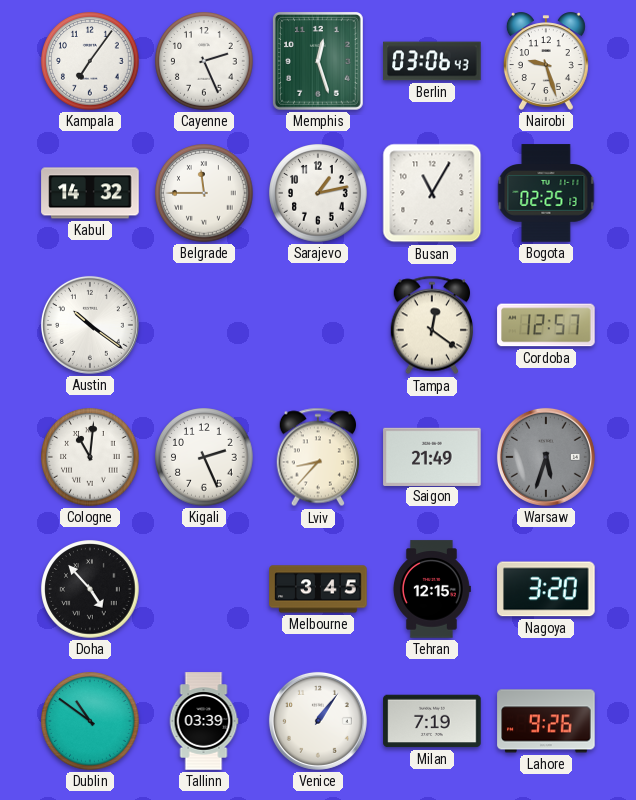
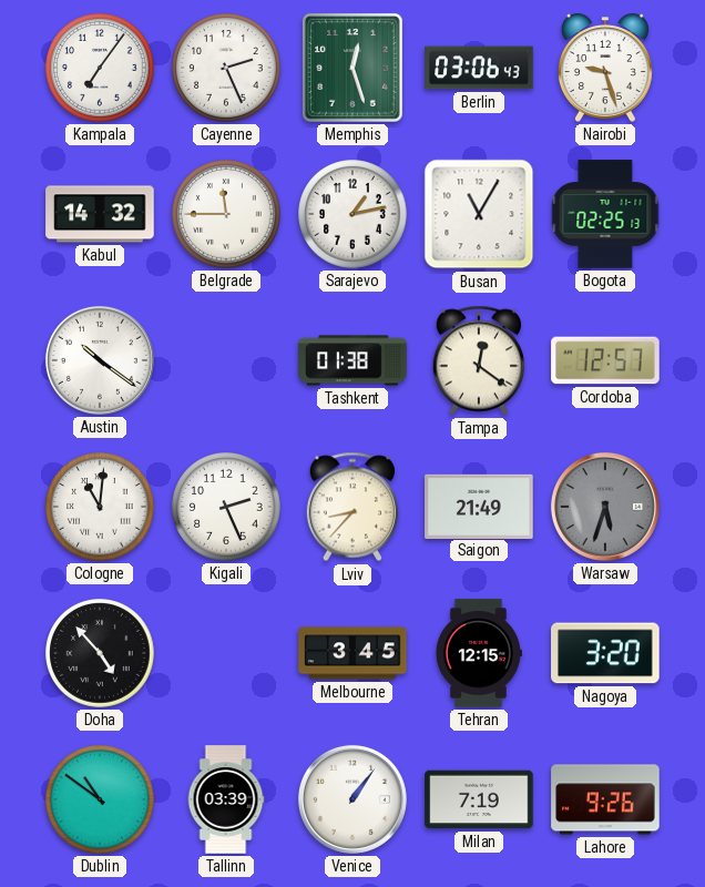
Tashkent: none -> 01:38 (352, 360)
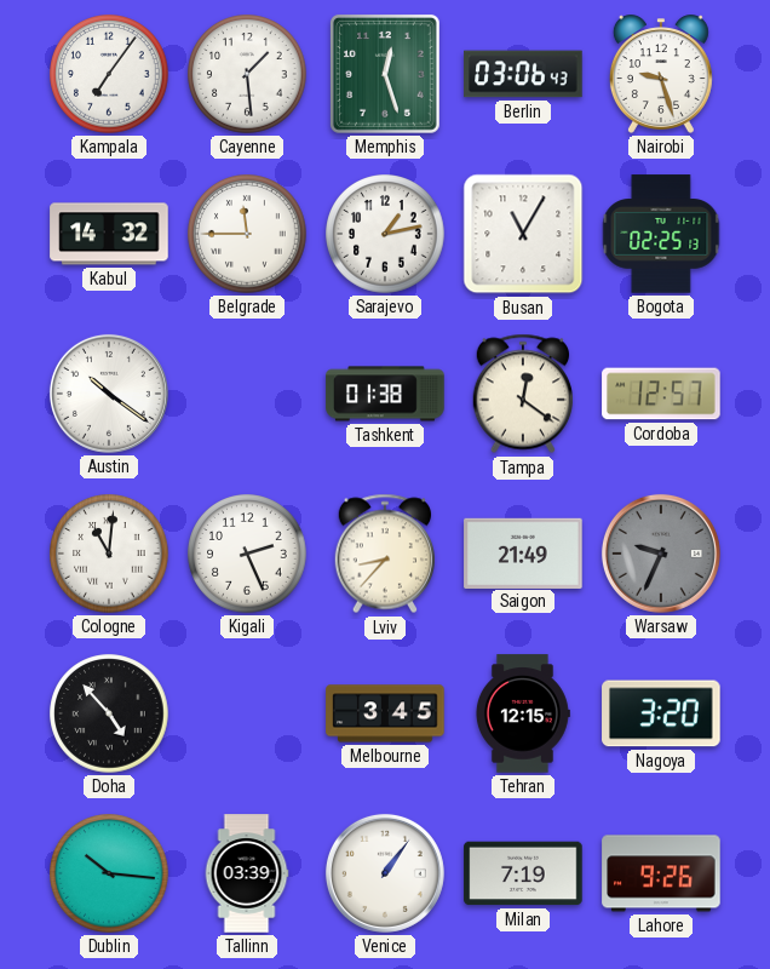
Cayenne: 2:26 -> 1:29 (247, 74)
Warsaw: 5:33 -> 9:34 (661, 554)
Dublin: 10:51 -> 10:16 (109, 873)
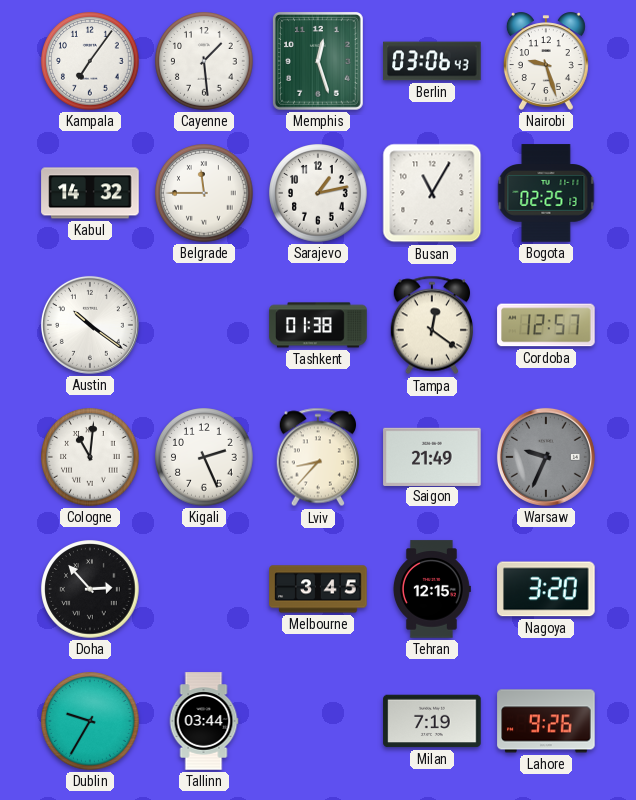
Doha: 4:53 -> 2:53 (90, 589)
Dublin: 10:16 -> 9:35 (90, 721)
Tallinn: 03:39 -> 03:44 (204, 721)
Venice: 1:06 -> none (385, 873)
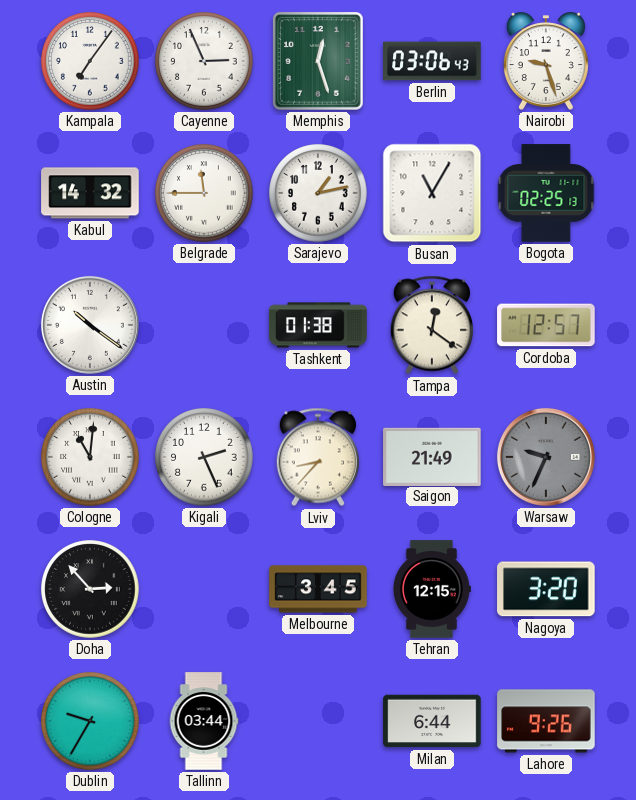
Cayenne: 1:29 -> 2:56 (204, 61)
Milan: 7:19 -> 6:44 (432, 721)
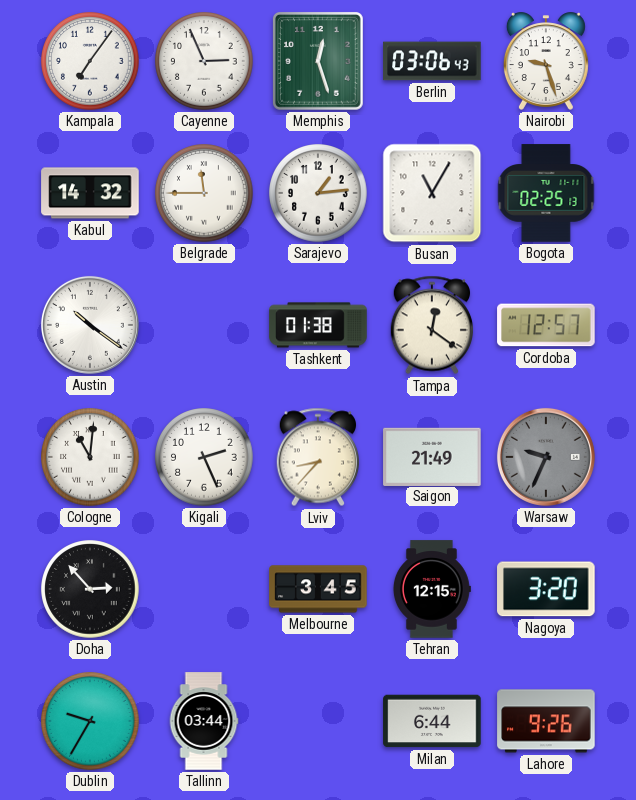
Sarajevo: 1:13 -> 1:14 (318, 193)
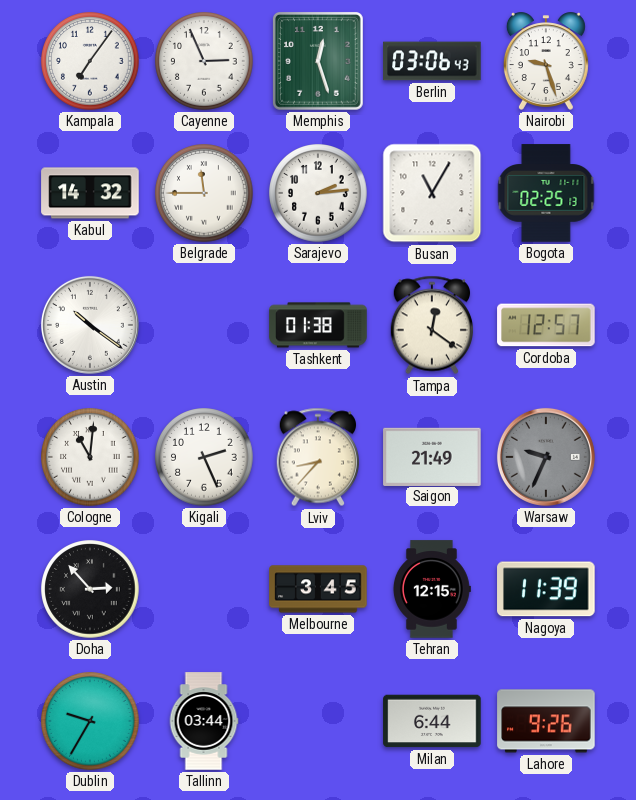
Sarajevo: 1:14 -> 2:14 (318, 193)
Nagoya: 3:20 -> 11:39 (546, 589)
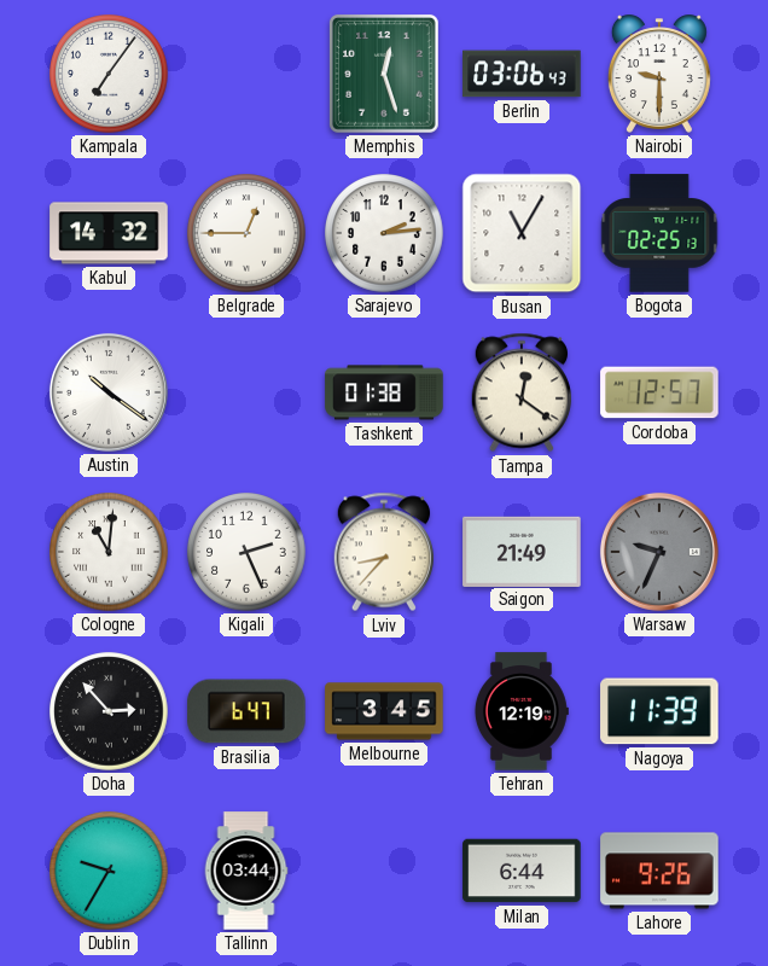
Cayenne: 2:56 -> none (204, 61)
Nairobi: 9:27 -> 9:30 (659, 74)
Belgrade: 11:45 -> 12:45 (246, 233)
Brasilia: none -> 6:47 (246, 711)
Tehran: 12:15 -> 12:19 (520, 711)
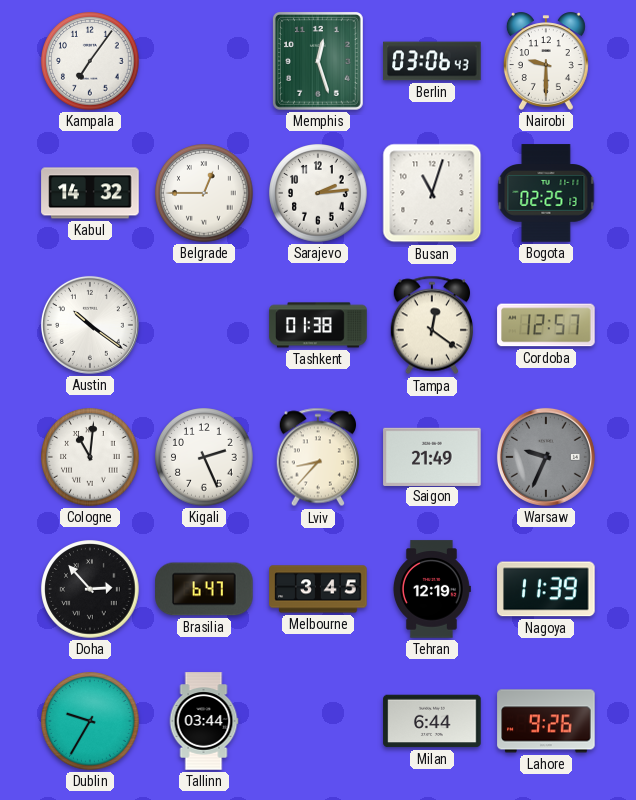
Busan: 11:05 -> 11:03 (432, 193)
